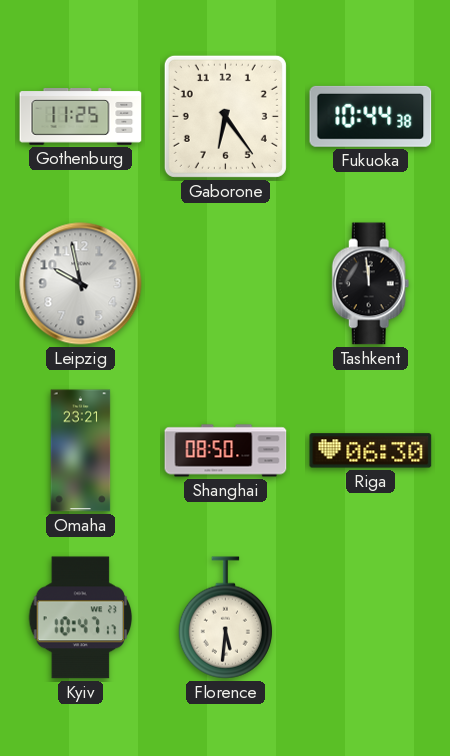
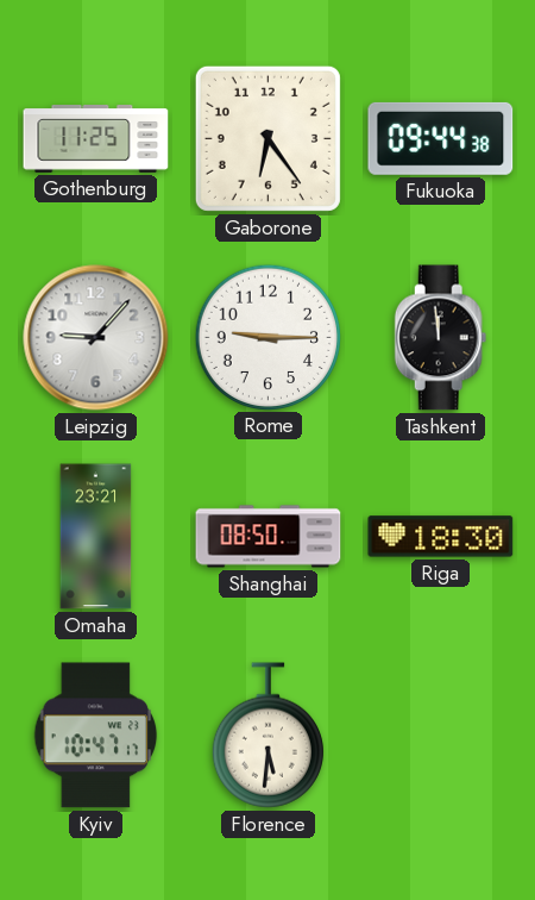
Fukuoka: 10:44 -> 09:44 (441, 138)
Leipzig: 9:58 -> 9:07 (96, 338)
Rome: none -> 9:15 (267, 337)
Riga: 06:30 -> 18:30 (441, 537)
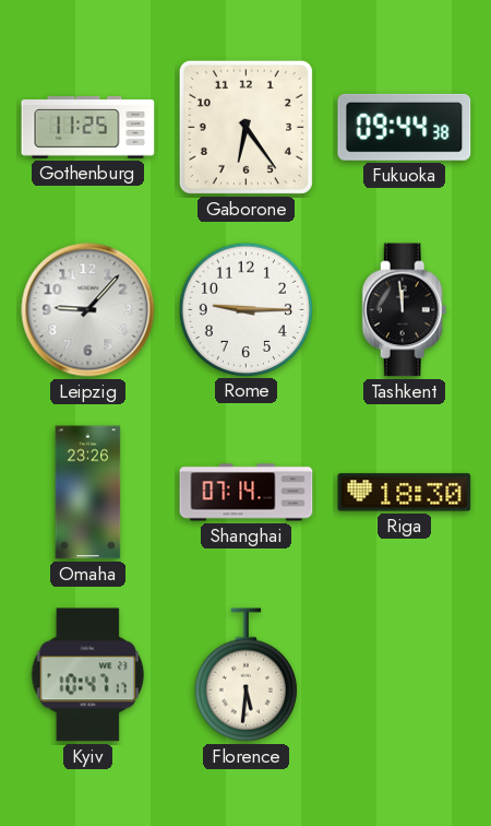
Omaha: 23:21 -> 23:26 (88, 493)
Shanghai: 08:50 -> 07:14 (247, 493)
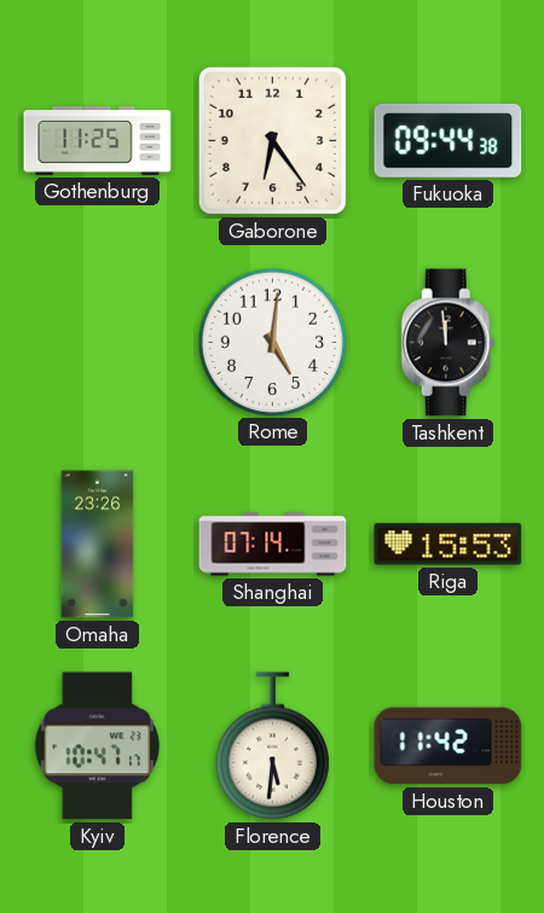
Leipzig: 9:07 -> none (88, 310)
Rome: 9:15 -> 5:01 (272, 342)
Riga: 18:30 -> 15:53 (448, 545)
Houston: none -> 11:42 (448, 746)
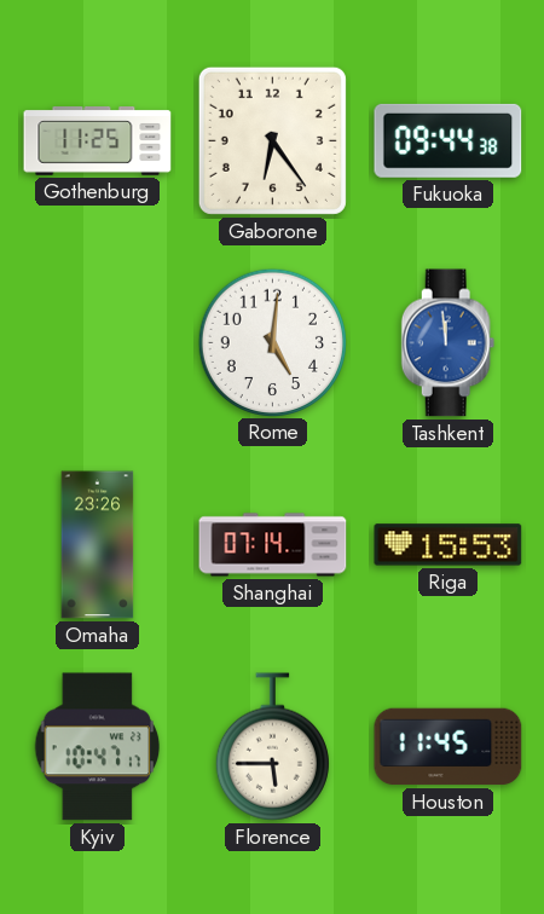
Tashkent dial: black -> blue (448, 343)
Florence: 5:31 -> 5:45 (272, 747)
Houston: 11:42 -> 11:45 (448, 747)
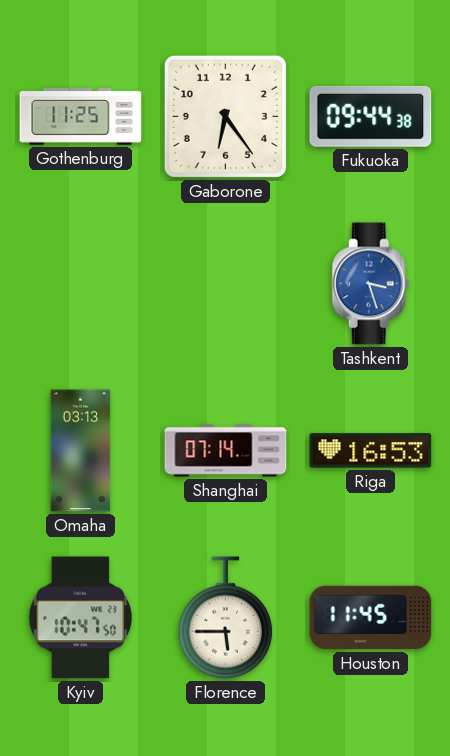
Rome: 5:01 -> none (272, 342)
Tashkent: 11:59 -> 3:27 (371, 284)
Omaha: 23:26 -> 03:13 (81, 451)
Riga: 15:53 -> 16:53 (371, 451)
Kyiv: 10:47:17 -> 10:47:50 (81, 618)
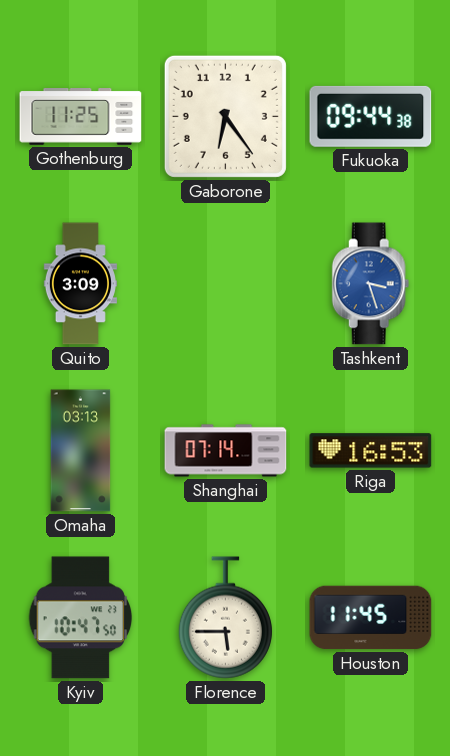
Quito: none -> 3:09 (80, 284)
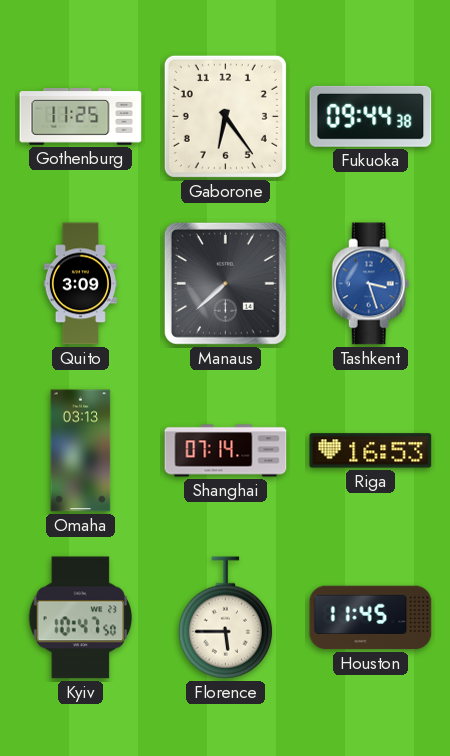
Manaus: none -> 7:38 (225, 283)
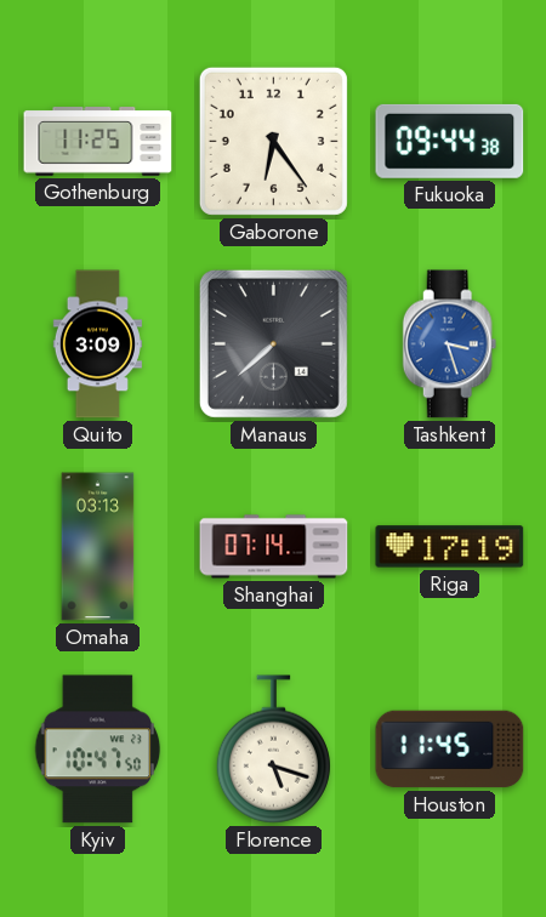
Riga: 16:53 -> 17:19 (450, 547)
Florence: 5:45 -> 5:18 (273, 750)
